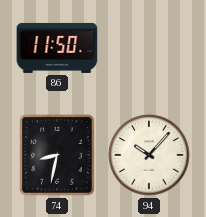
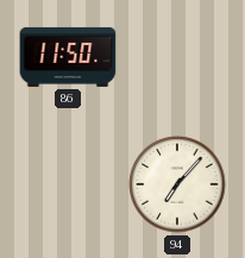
74: 8:32 -> none (57, 155)
94: 10:07 -> 7:07 (177, 184)
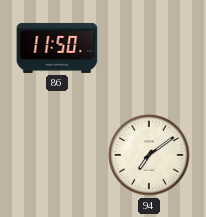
94: 7:07 -> 7:09 (149, 155)
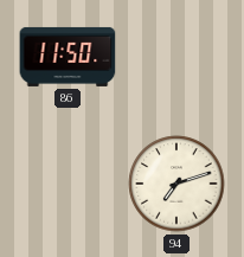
94: 7:09 -> 7:12 (176, 184)
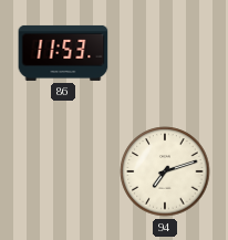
86: 11:50 -> 11:53 (63, 53)
